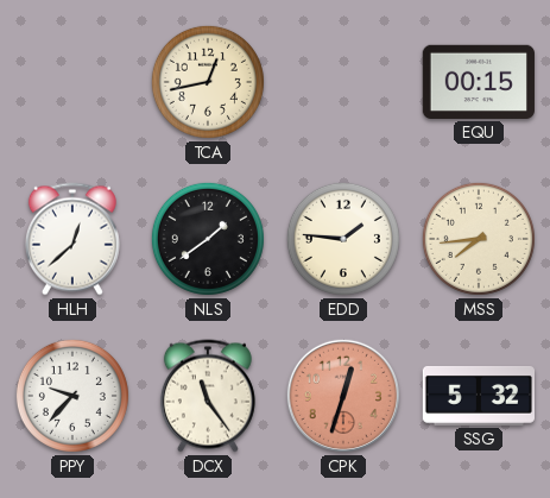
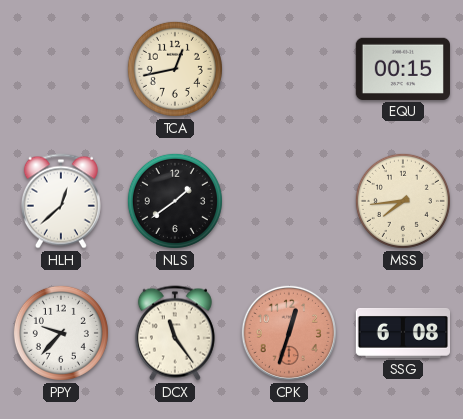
EDD: 1:46 -> none (343, 239)
SSG: 5:32 -> 6:08 (402, 333)
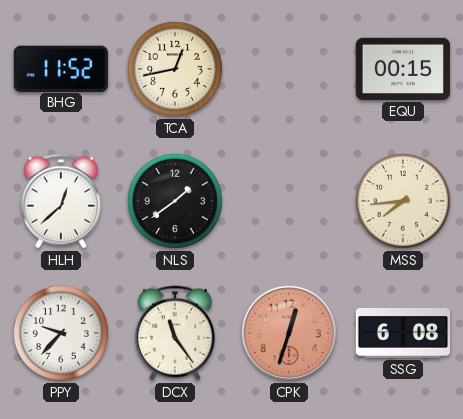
BHG: none -> 11:52 (61, 68)
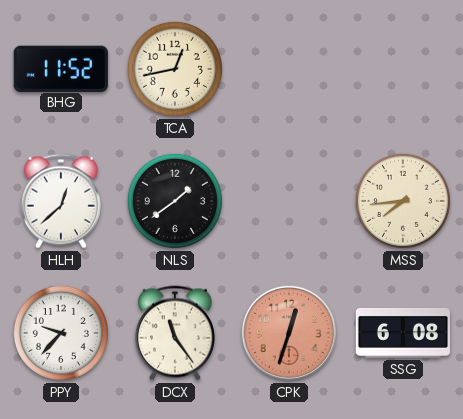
EQU: 00:15 -> none (403, 69)
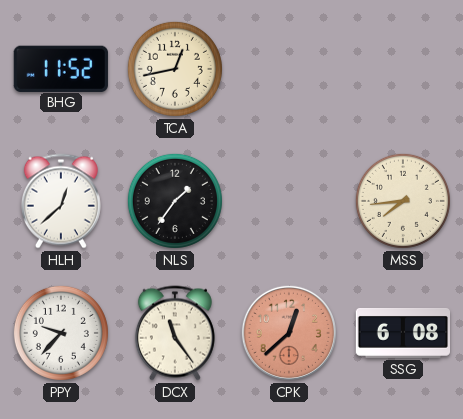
NLS: 1:39 -> 1:36 (175, 201)
CPK: 12:33 -> 12:38 (289, 333)
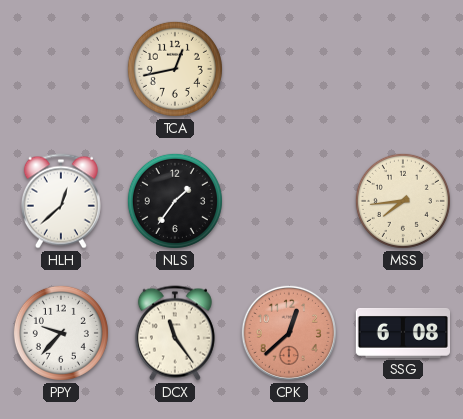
BHG: 11:52 -> none (61, 68)
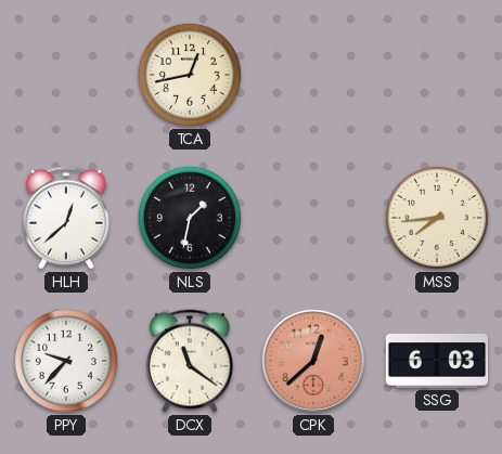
NLS: 1:36 -> 1:32 (190, 218)
DCX: 11:24 -> 11:21 (190, 361)
SSG: 6:08 -> 6:03 (436, 361)
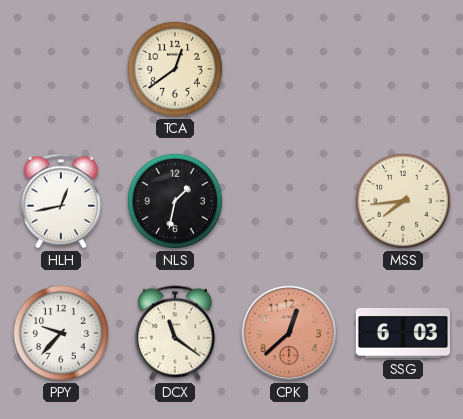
TCA: 12:43 -> 12:39 (175, 69)
HLH: 12:38 -> 12:43 (61, 201)
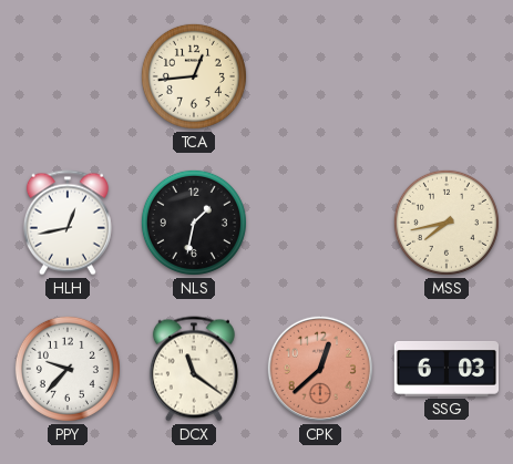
TCA: 12:39 -> 12:44 (194, 76)
MSS: 7:44 -> 7:43 (447, 223)
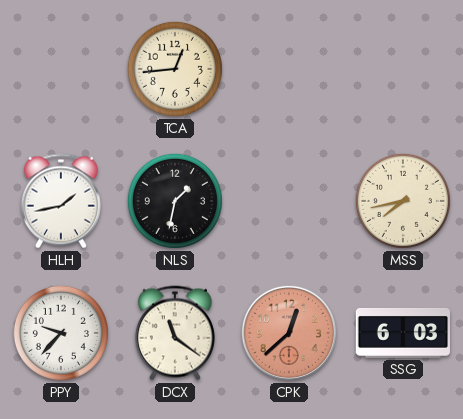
HLH: 12:43 -> 1:43 (61, 201)
